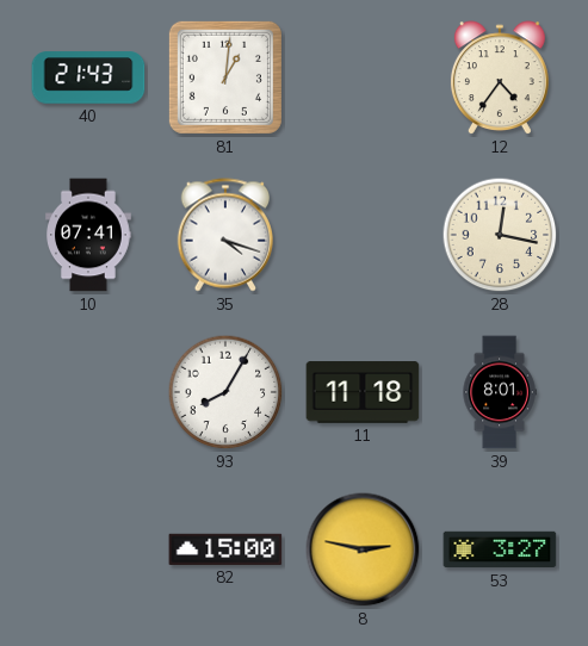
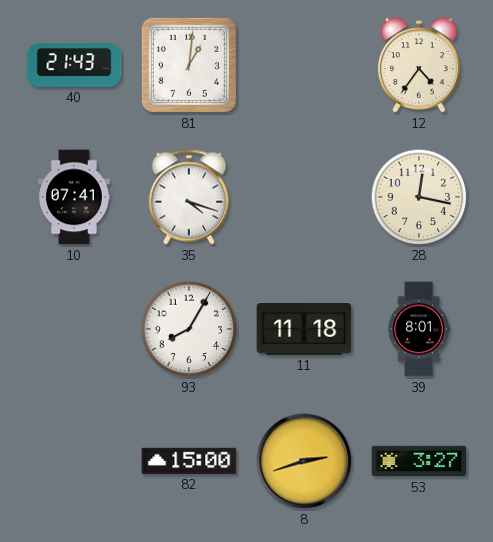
8: 2:47 -> 2:42 (304, 461)
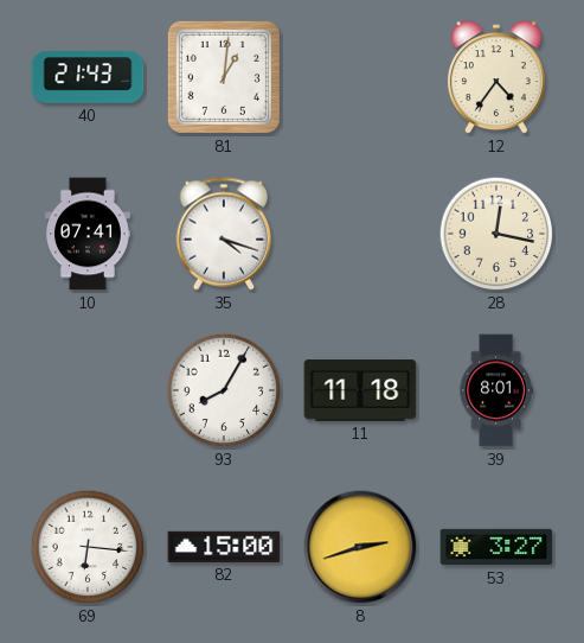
69: none -> 6:16 (88, 547)
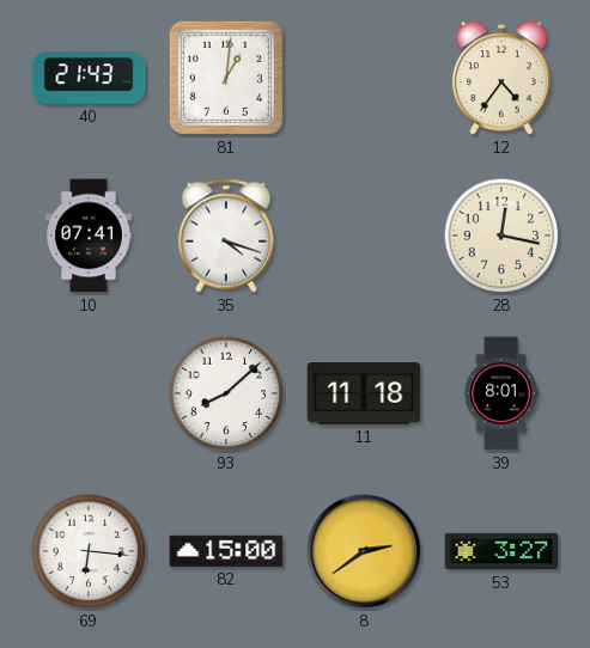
93: 8:05 -> 8:08 (226, 393)
8: 2:42 -> 2:39 (364, 551)
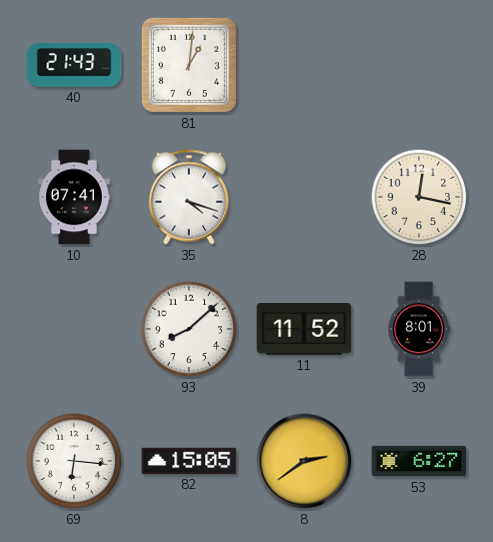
12: 4:36 -> none (501, 79)
11: 11:18 -> 11:52 (304, 329)
82: 15:00 -> 15:05 (189, 461)
53: 3:27 -> 6:27 (419, 461)
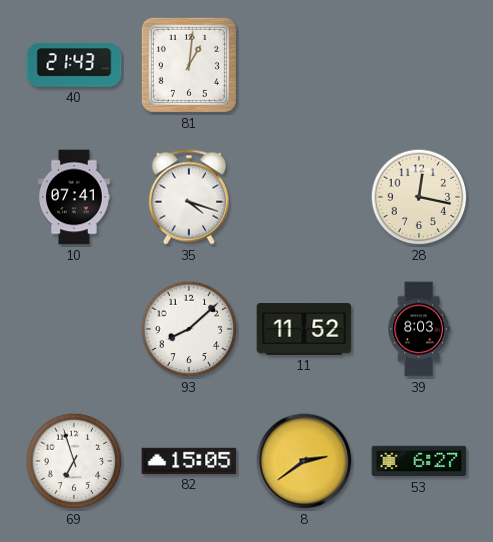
39: 8:01 -> 8:03 (419, 329)
69: 6:16 -> 6:57 (74, 461)
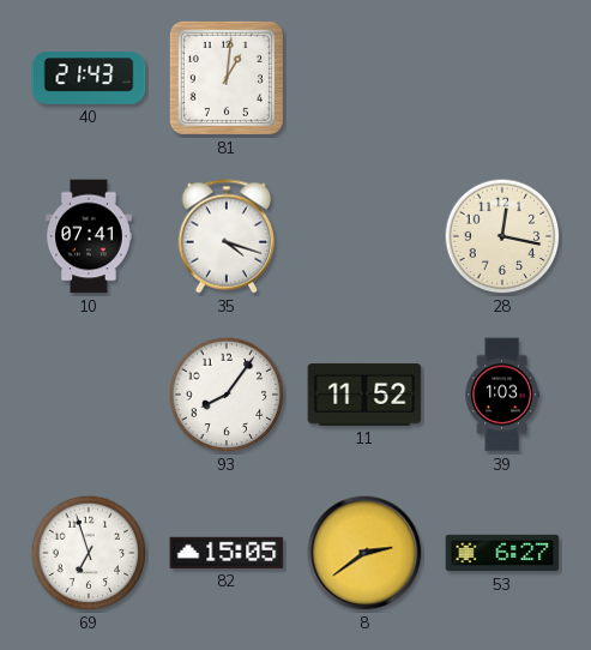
93: 8:08 -> 8:06 (227, 395)
39: 8:03 -> 1:03 (502, 395)
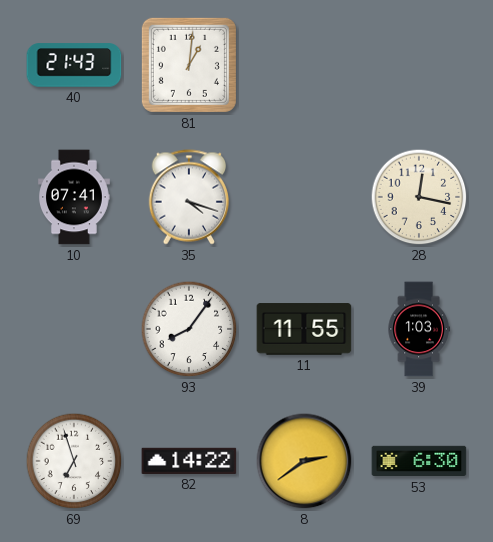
11: 11:52 -> 11:55 (304, 329)
82: 15:05 -> 14:22 (189, 461)
53: 6:27 -> 6:30 (419, 461)
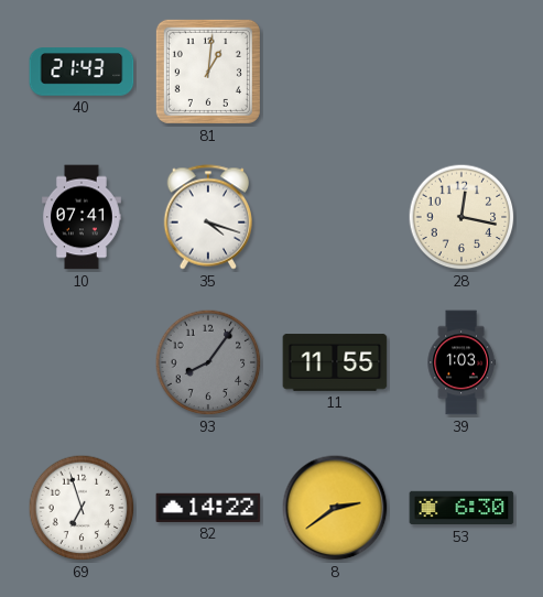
93 dial: white -> grey (208, 362)
